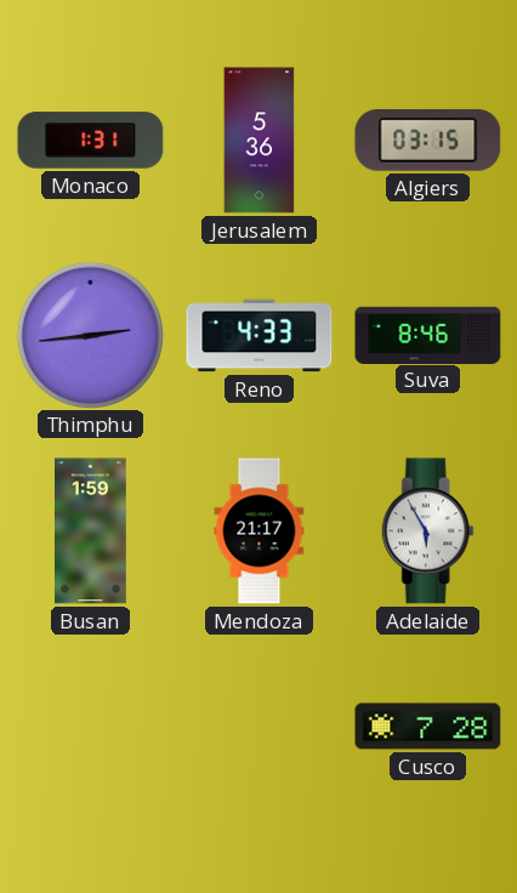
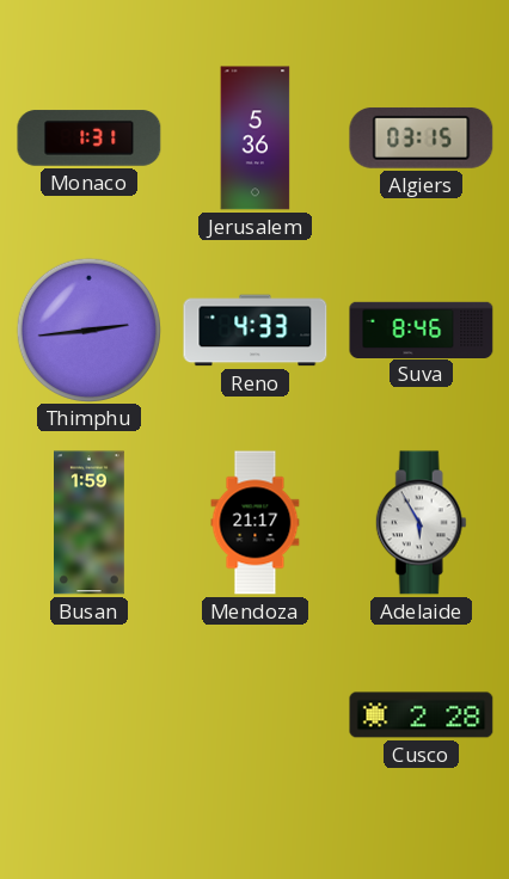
Cusco: 7:28 -> 2:28 (422, 715)
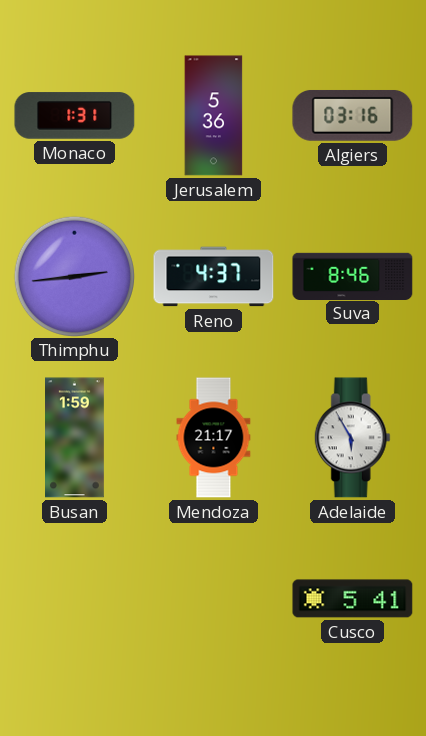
Algiers: 03:15 -> 03:16 (353, 115)
Reno: 4:33 -> 4:37 (214, 277)
Cusco: 2:28 -> 5:41 (353, 599)
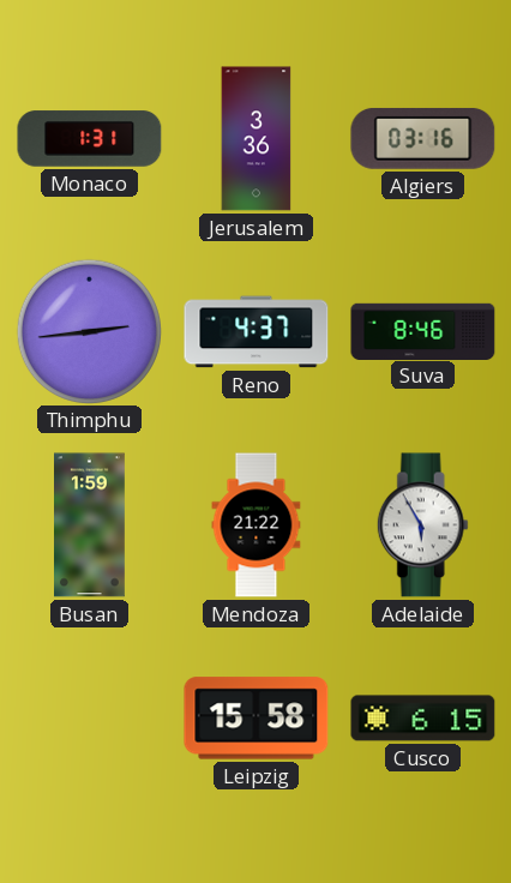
Jerusalem: 5:36 -> 3:36 (257, 139)
Mendoza: 21:17 -> 21:22 (257, 525)
Leipzig: none -> 15:58 (257, 719)
Cusco: 5:41 -> 6:15 (423, 719)
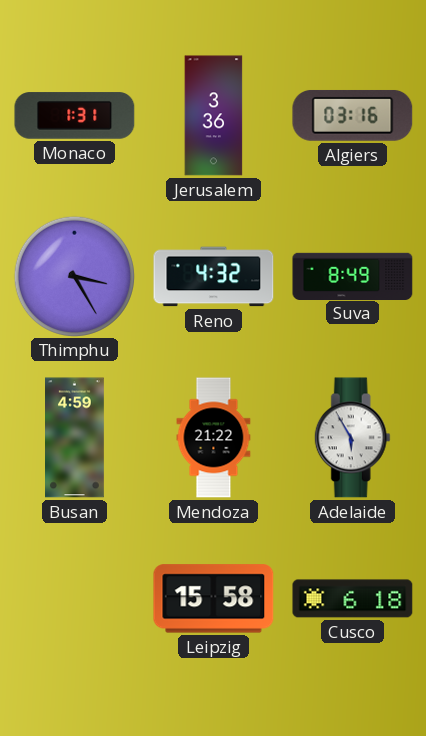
Thimphu: 2:44 -> 3:25 (74, 276)
Reno: 4:37 -> 4:32 (214, 277)
Suva: 8:46 -> 8:49 (353, 276)
Busan: 1:59 -> 4:59 (75, 438)
Cusco: 6:15 -> 6:18 (353, 599)
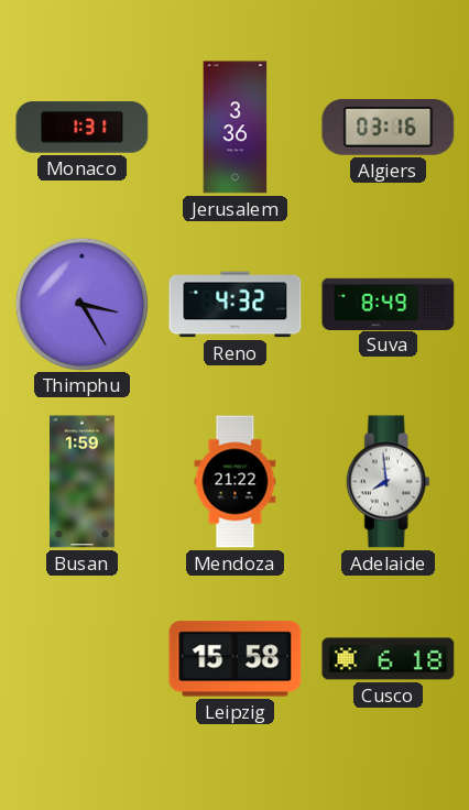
Busan: 4:59 -> 1:59 (83, 482)
Adelaide: 5:55 -> 7:59 (388, 482)
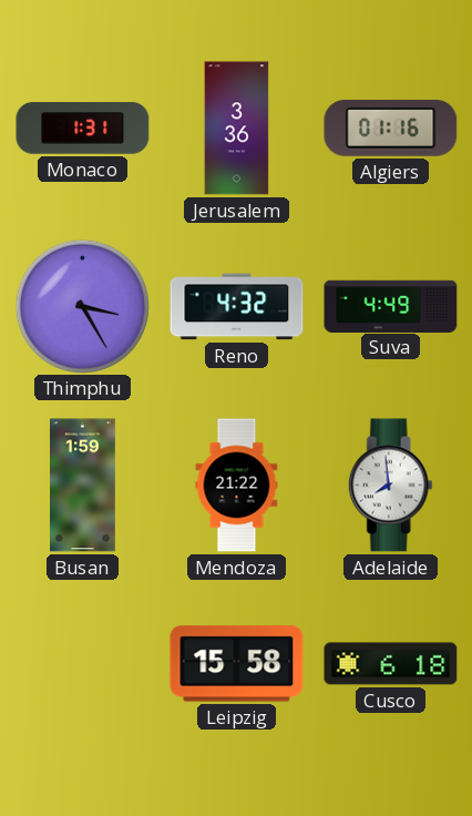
Algiers: 03:16 -> 01:16 (391, 127)
Suva: 8:49 -> 4:49 (391, 306)
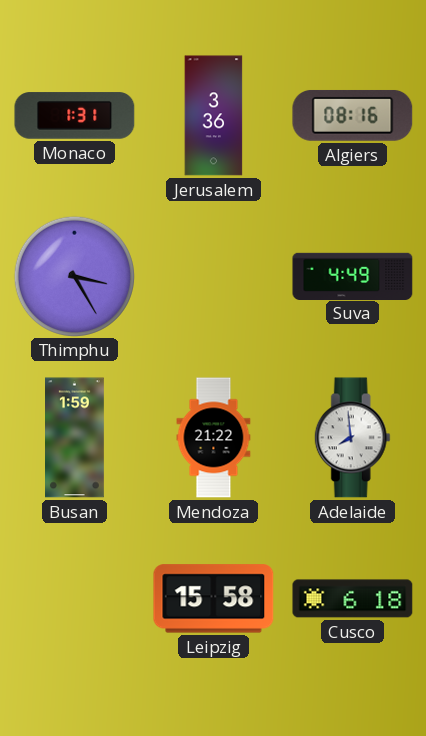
Algiers: 01:16 -> 08:16 (353, 115)
Reno: 4:32 -> none (237, 307)
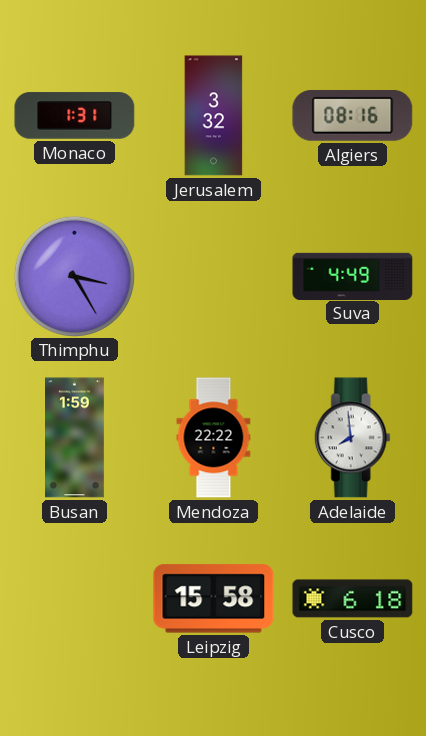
Jerusalem: 3:36 -> 3:32 (214, 116)
Mendoza: 21:22 -> 22:22 (214, 438)
